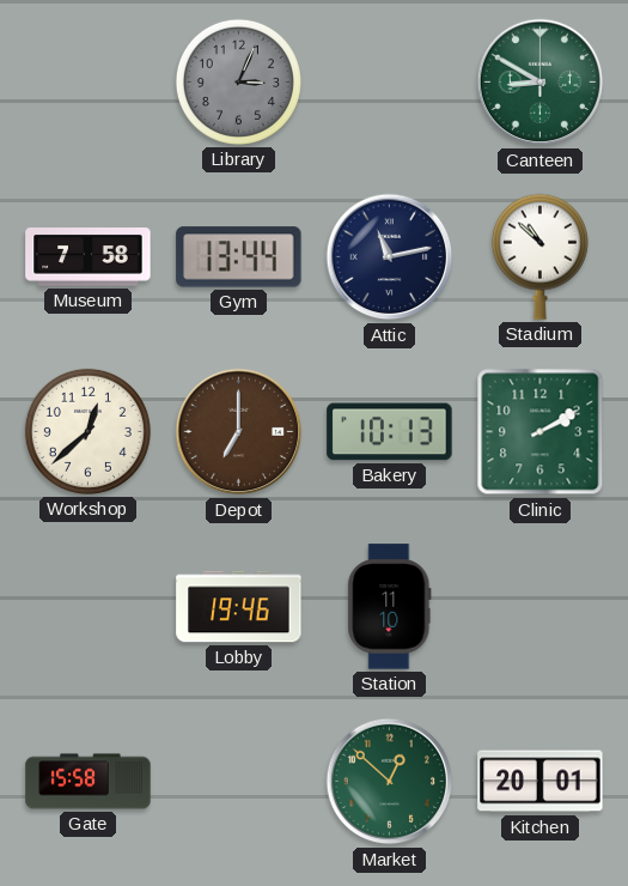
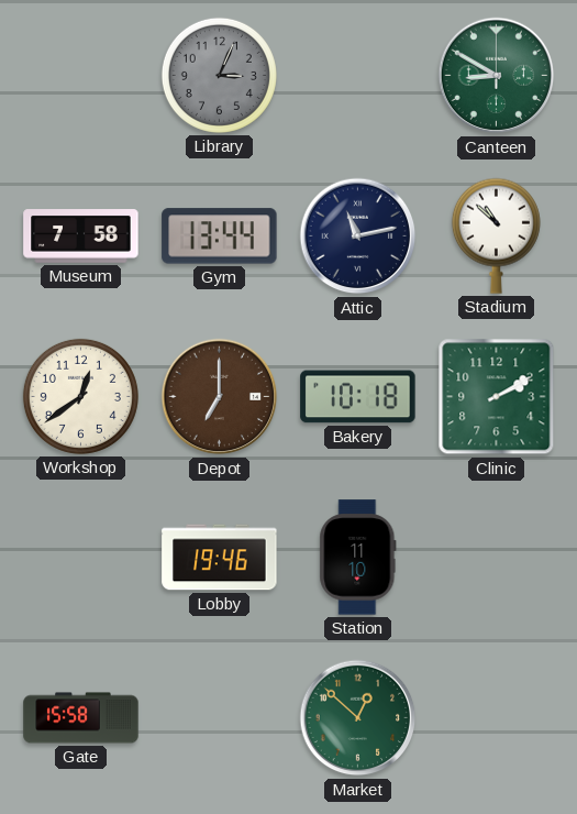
Workshop: 12:38 -> 12:39 (80, 396)
Bakery: 10:13 -> 10:18 (358, 397)
Kitchen: 20:01 -> none (541, 782)
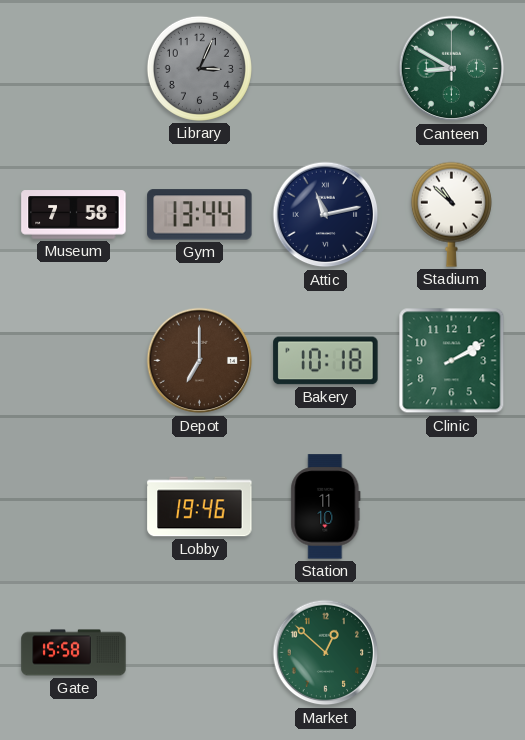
Workshop: 12:39 -> none (80, 396)
